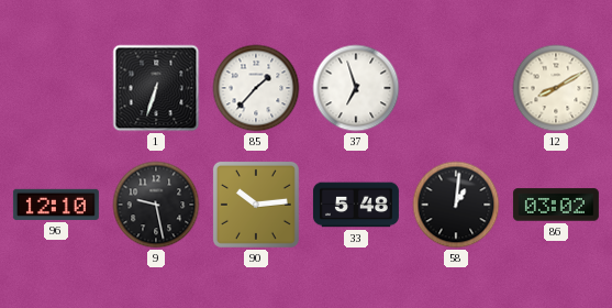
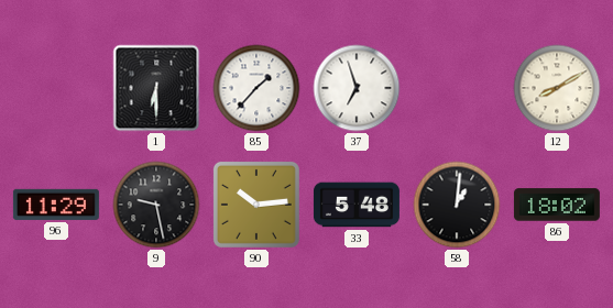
1: 6:33 -> 6:30 (156, 88)
96: 12:10 -> 11:29 (56, 205)
86: 03:02 -> 18:02 (557, 205)
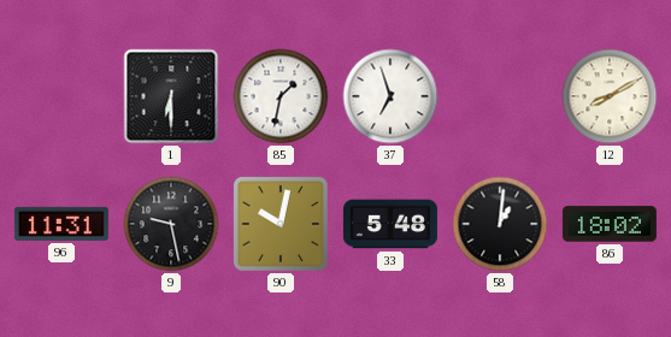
85: 1:37 -> 1:32 (281, 96)
96: 11:29 -> 11:31 (61, 224)
90: 10:14 -> 10:02 (281, 224)
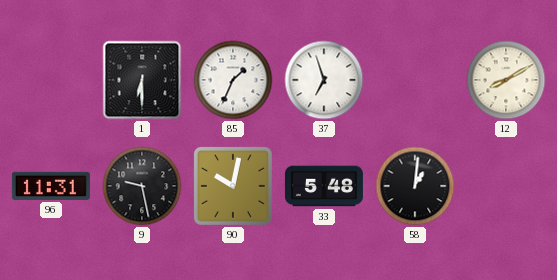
85: 1:32 -> 1:34 (233, 80)
86: 18:02 -> none (610, 224)
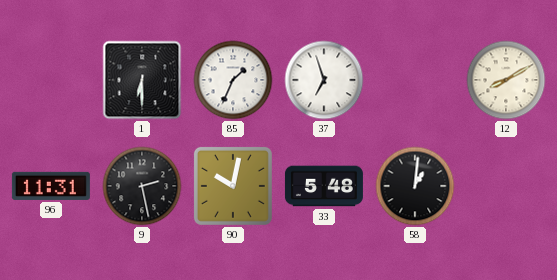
9: 9:28 -> 2:28 (142, 186)
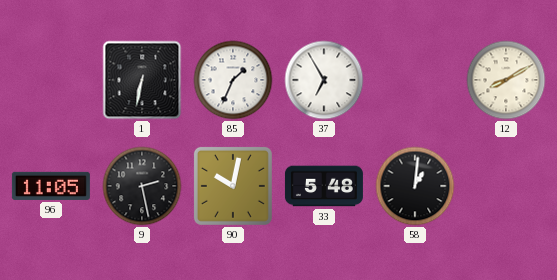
1: 6:30 -> 6:32 (142, 80)
37: 6:57 -> 6:55 (324, 80)
96: 11:31 -> 11:05 (51, 186)
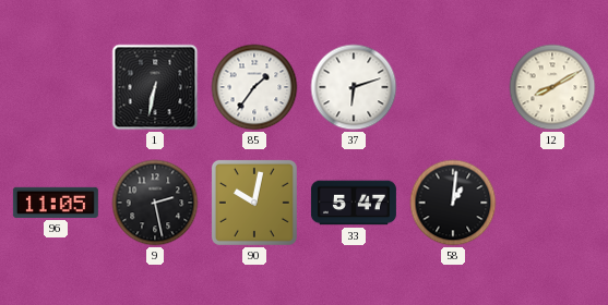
85: 1:34 -> 1:36 (254, 87)
37: 6:55 -> 6:12 (354, 87)
33: 5:48 -> 5:47 (354, 203)
